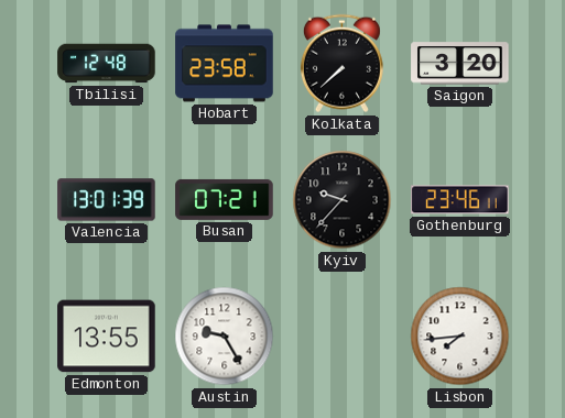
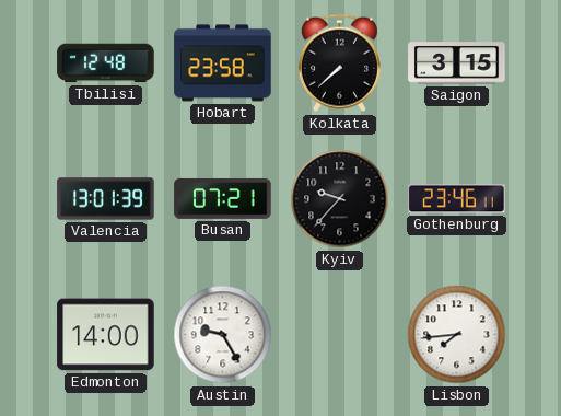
Saigon: 3:20 -> 3:15 (457, 63)
Edmonton: 13:55 -> 14:00 (106, 335)
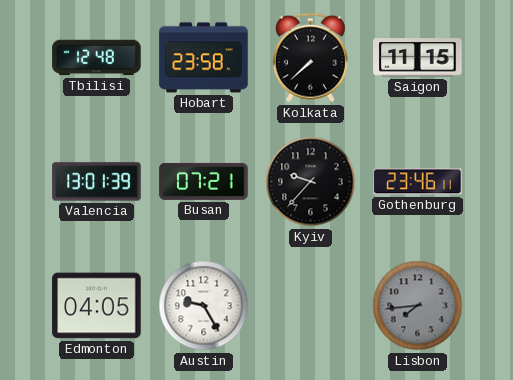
Saigon: 3:15 -> 11:15 (418, 58)
Edmonton: 14:00 -> 04:05 (97, 306)
Lisbon dial: white -> grey (418, 306)
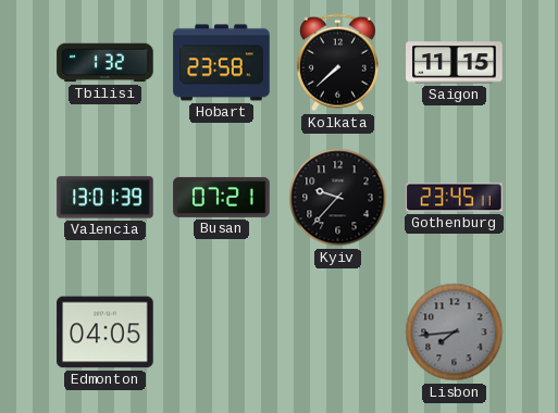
Tbilisi: 12:48 -> 1:32 (106, 63)
Gothenburg: 23:46 -> 23:45 (455, 198)
Austin: 9:25 -> none (204, 306)
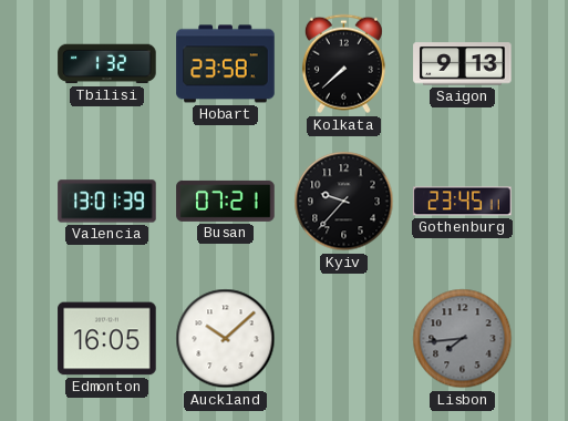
Saigon: 11:15 -> 9:13 (463, 64)
Edmonton: 04:05 -> 16:05 (107, 339)
Auckland: none -> 10:08 (226, 339)
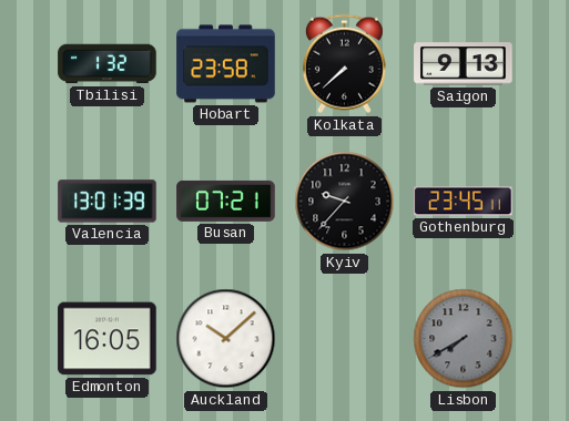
Lisbon: 7:44 -> 7:40 (464, 339)
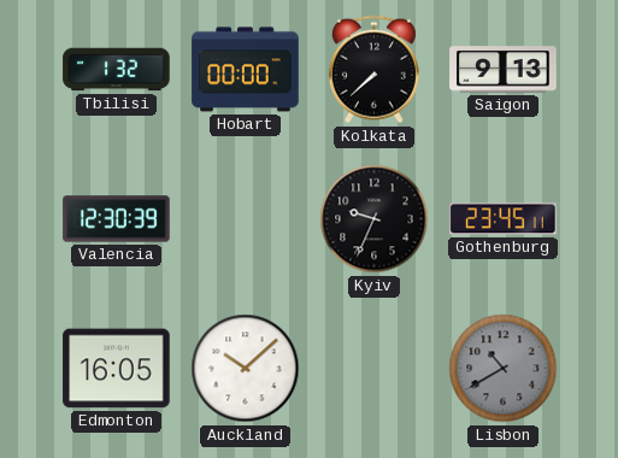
Hobart: 23:58 -> 00:00 (246, 70)
Valencia: 13:01 -> 12:30 (117, 219)
Busan: 07:21 -> none (226, 201)
Kyiv: 9:37 -> 9:34 (375, 219)
Lisbon: 7:40 -> 10:40 (504, 369)
